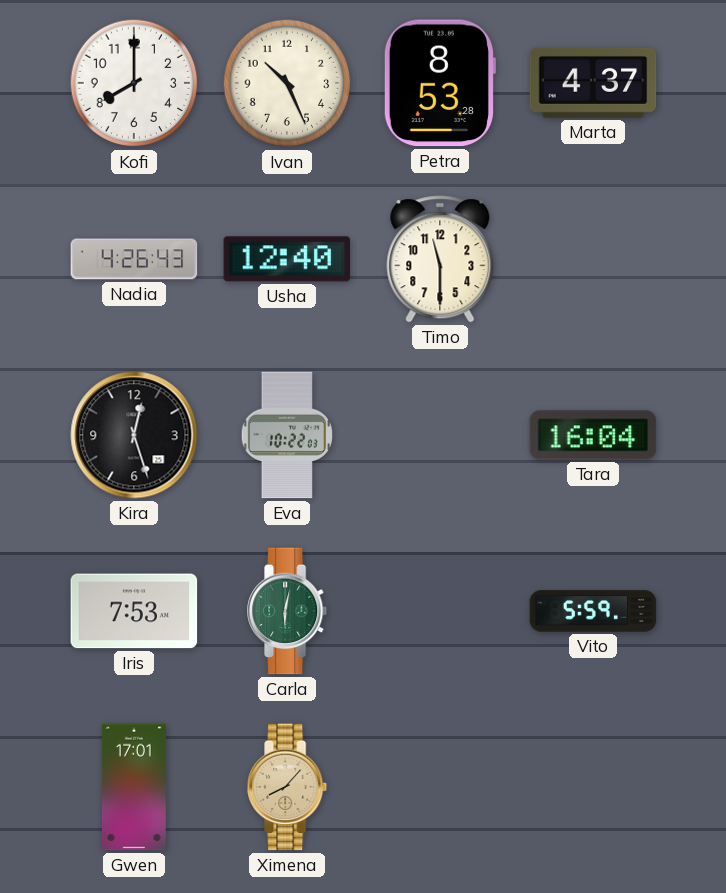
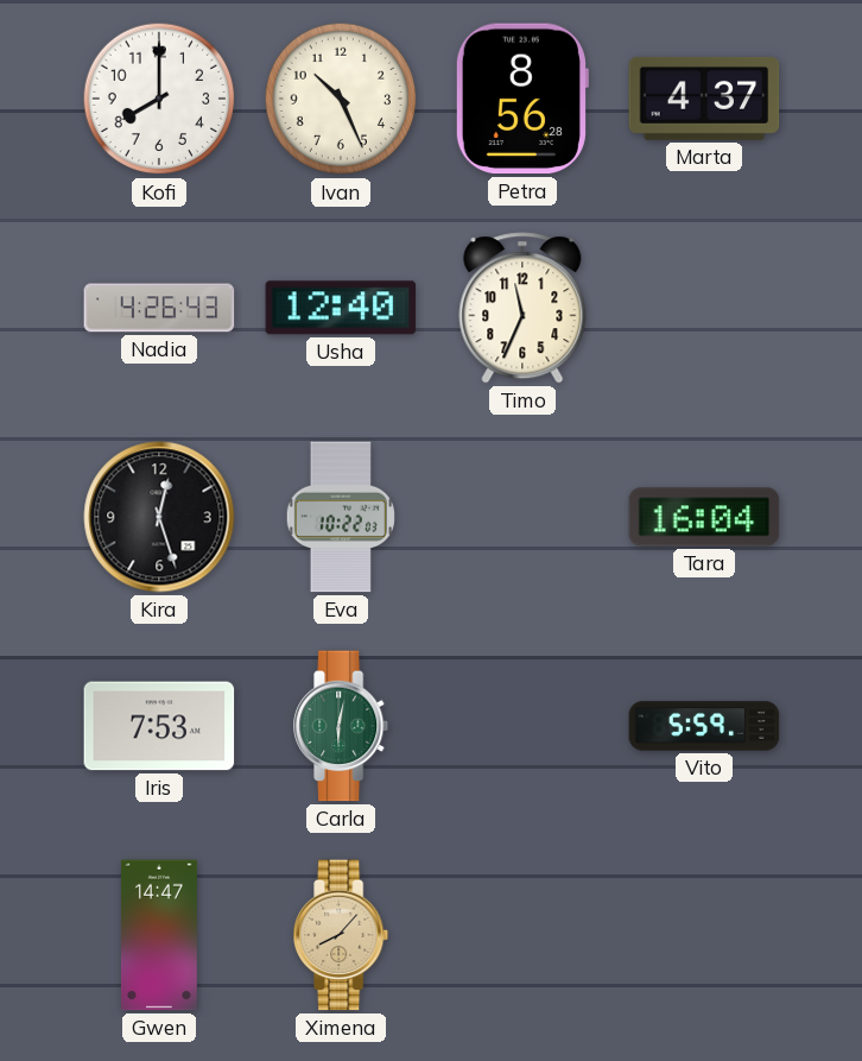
Petra: 8:53 -> 8:56 (521, 99)
Timo: 11:30 -> 11:34 (522, 308)
Gwen: 17:01 -> 14:47 (159, 935)
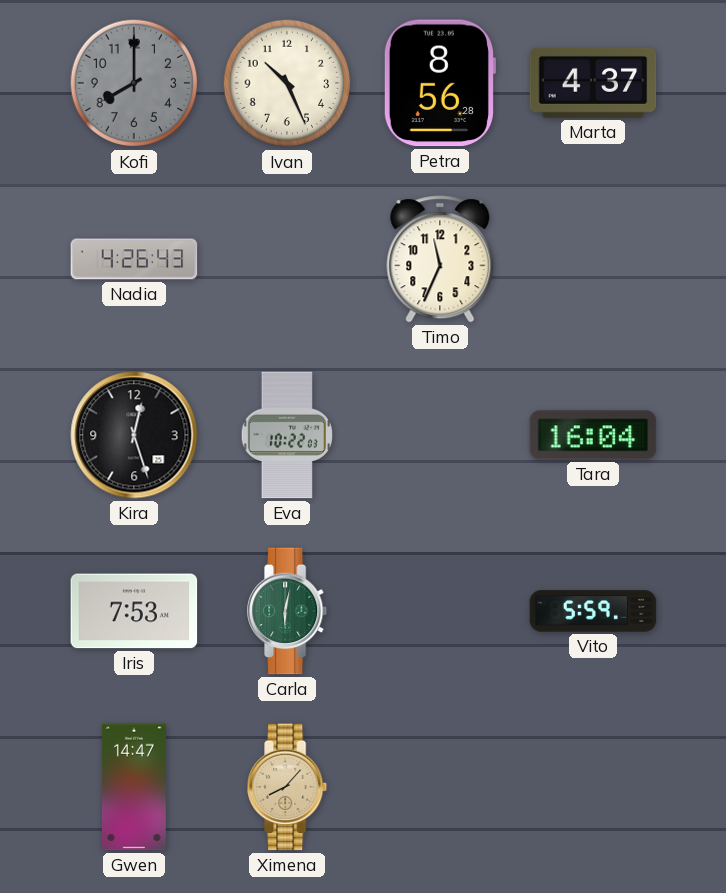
Kofi dial: white -> grey (134, 83)
Usha: 12:40 -> none (341, 308)
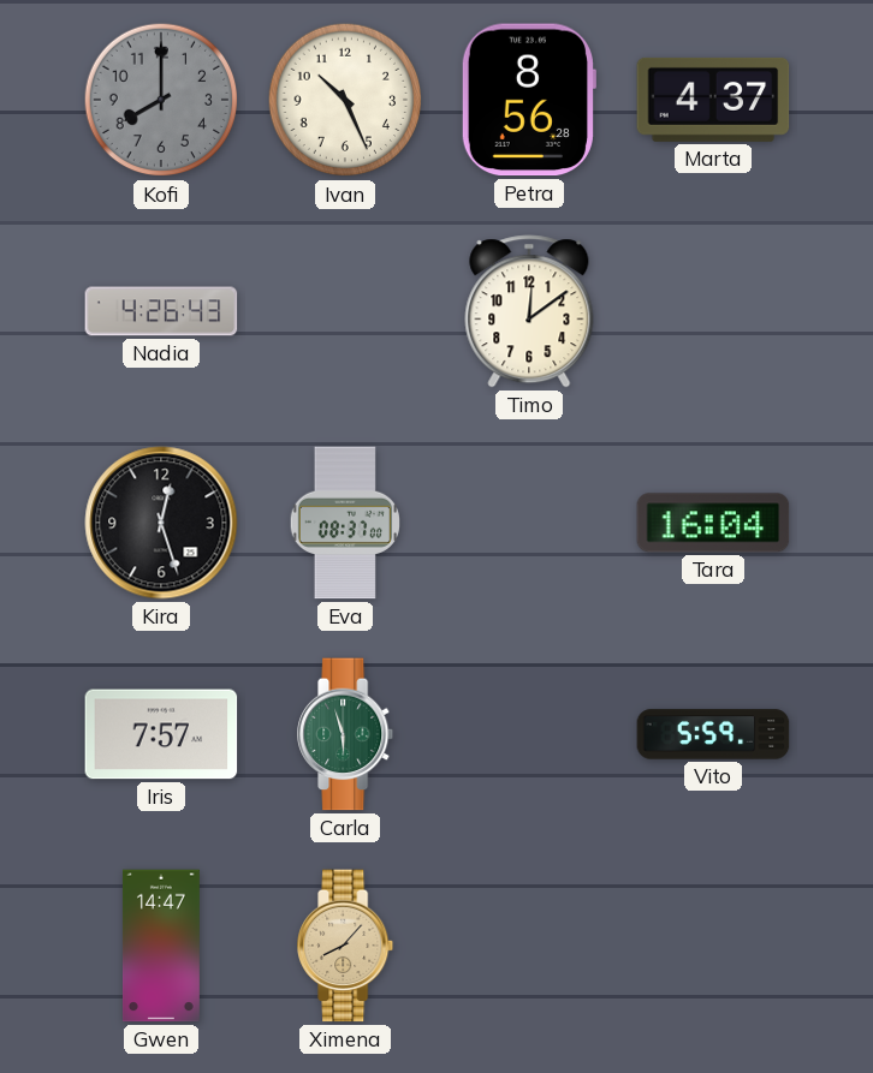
Timo: 11:34 -> 12:09 (529, 311)
Eva: 10:22 -> 08:37 (345, 523)
Iris: 7:53 -> 7:57 (161, 734)
Carla: 6:02 -> 5:57 (346, 734)
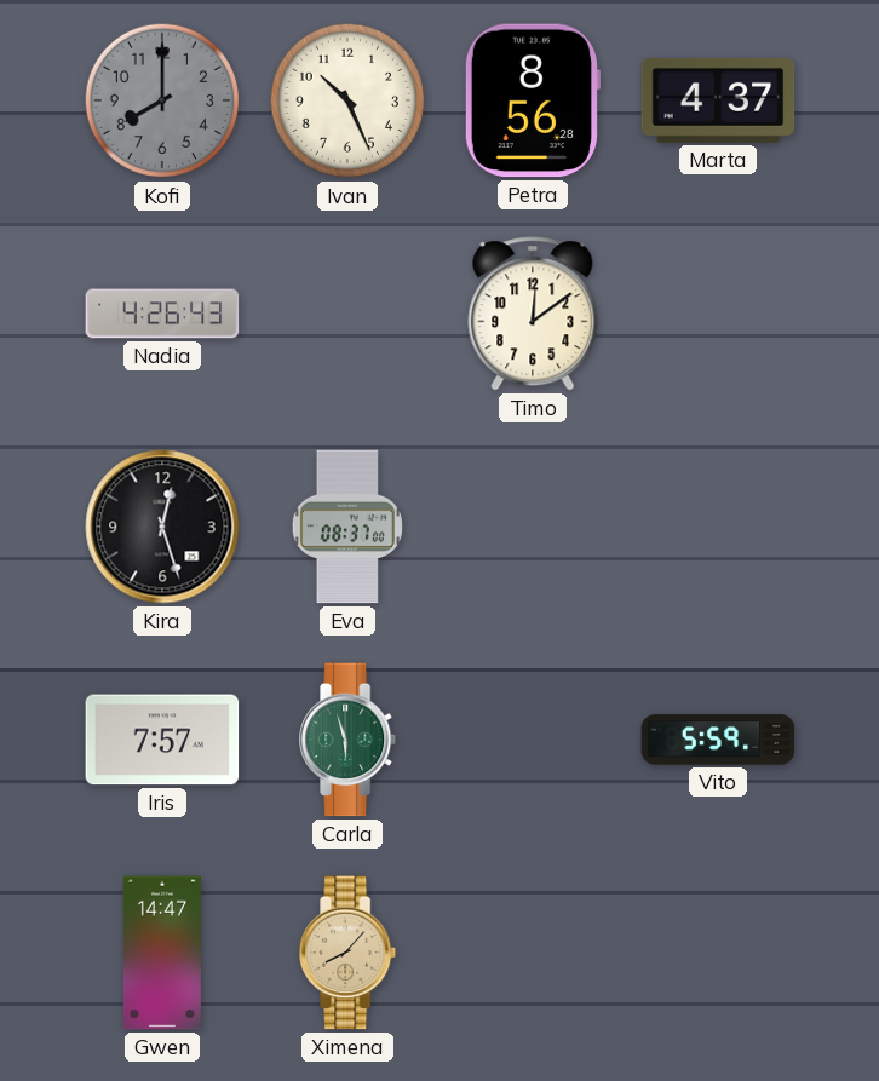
Tara: 16:04 -> none (713, 523)
